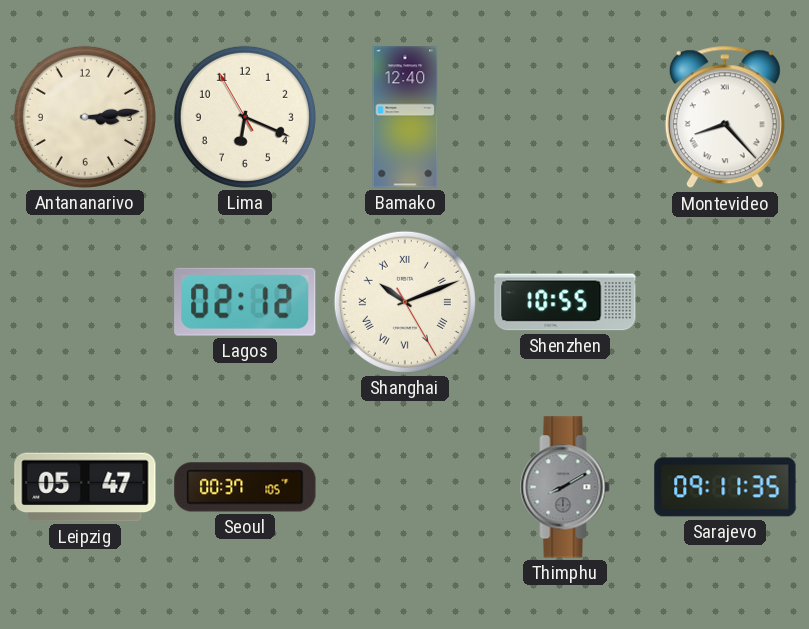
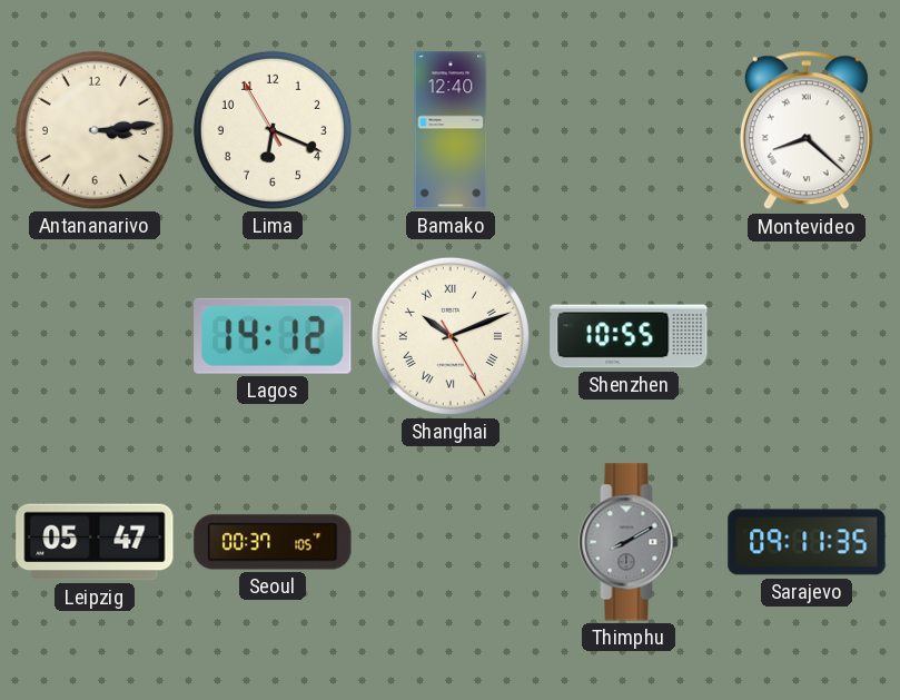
Montevideo: 8:23 -> 8:22 (807, 130)
Lagos: 02:12 -> 14:12 (273, 336)
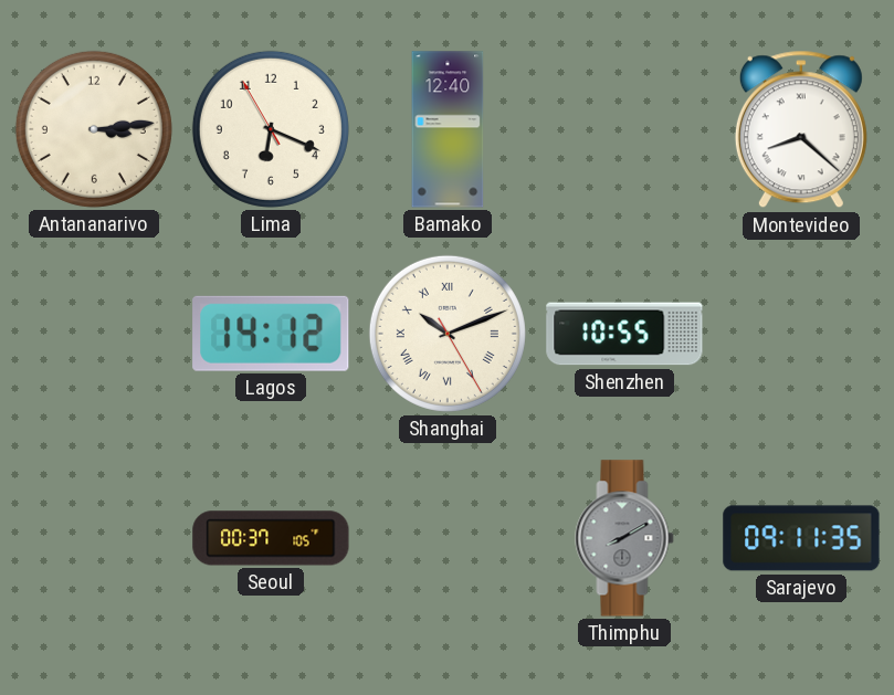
Leipzig: 05:47 -> none (95, 542)
